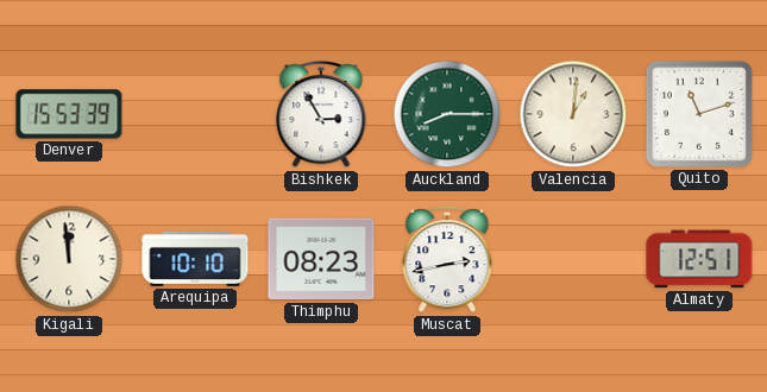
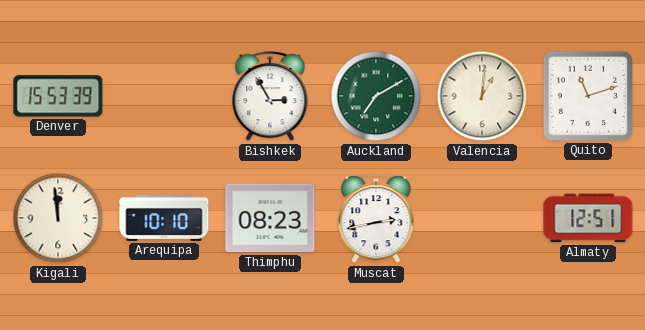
Auckland: 8:15 -> 7:10 (376, 96)
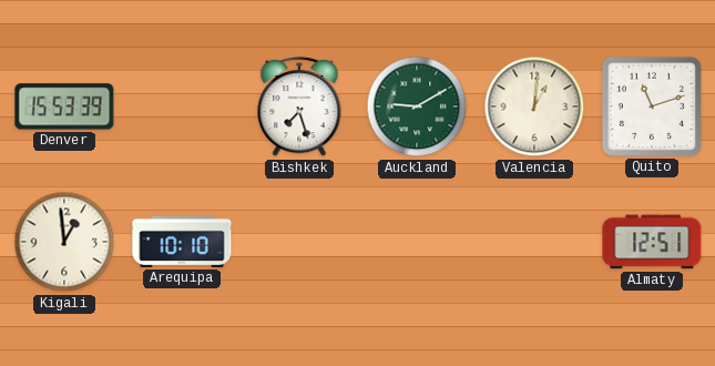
Bishkek: 2:55 -> 7:27 (299, 108)
Auckland: 7:10 -> 9:10 (417, 106)
Kigali: 11:59 -> 12:59 (64, 242)
Thimphu: 08:23 -> none (270, 218)
Muscat: 2:43 -> none (376, 219)
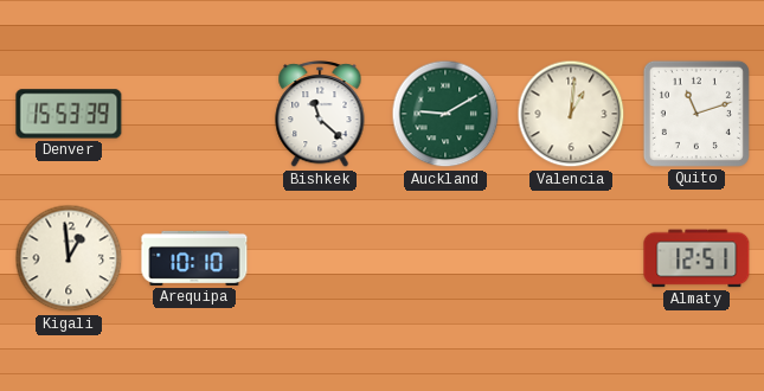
Bishkek: 7:27 -> 11:22 (320, 115)
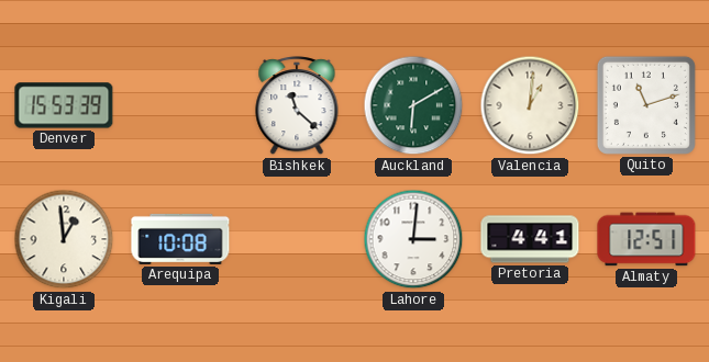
Auckland: 9:10 -> 6:10 (413, 105)
Arequipa: 10:10 -> 10:08 (180, 239)
Lahore: none -> 3:01 (413, 239)
Pretoria: none -> 4:41 (530, 239)
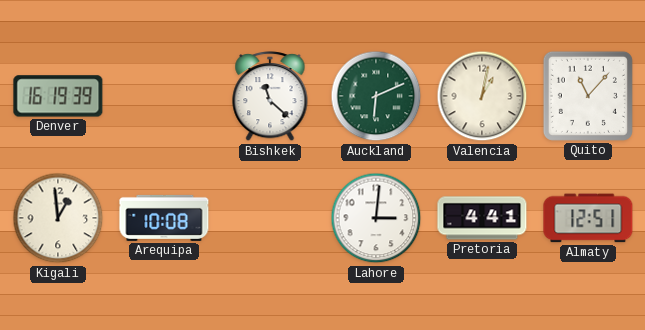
Denver: 15:53 -> 16:19 (58, 96)
Auckland: 6:10 -> 6:11 (376, 96)
Valencia: 1:01 -> 1:02 (482, 96)
Quito: 11:12 -> 11:07 (588, 96)
